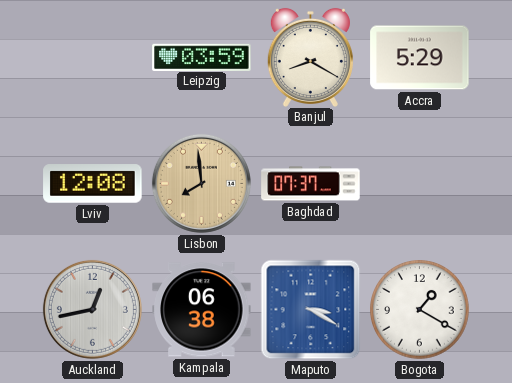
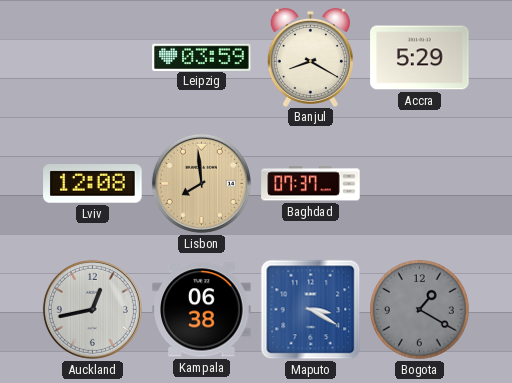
Bogota dial: white -> grey (420, 310)
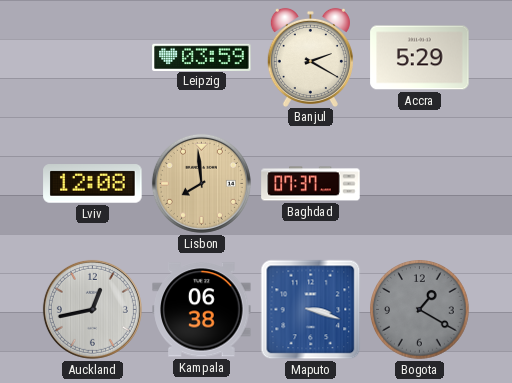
Banjul: 8:20 -> 2:20 (310, 57)
Maputo: 3:20 -> 3:18 (311, 310)
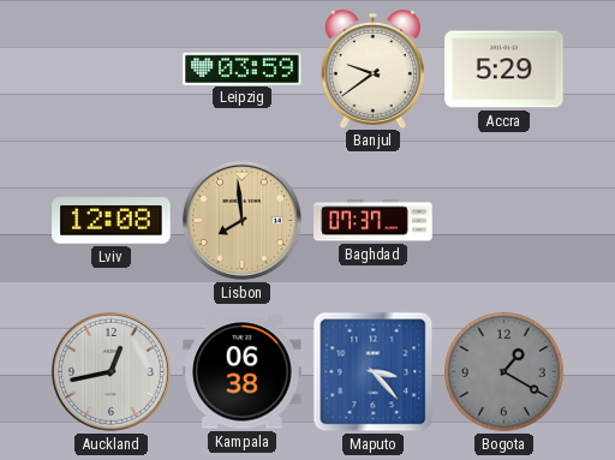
Banjul: 2:20 -> 9:39 (372, 68)
Maputo: 3:18 -> 3:23 (374, 372)
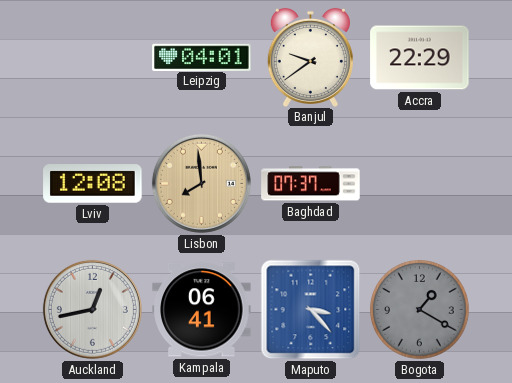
Leipzig: 03:59 -> 04:01 (202, 57)
Accra: 5:29 -> 22:29 (420, 58)
Kampala: 06:38 -> 06:41 (202, 310)
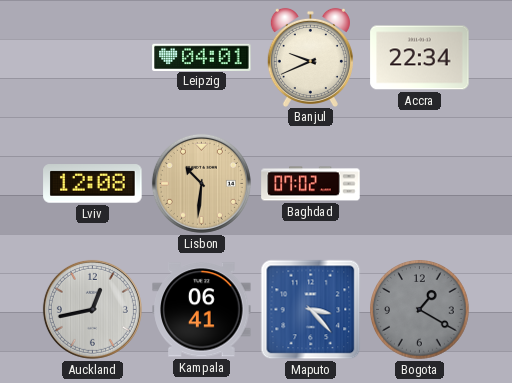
Banjul: 9:39 -> 9:41 (310, 57)
Accra: 22:29 -> 22:34 (420, 58)
Lisbon: 7:59 -> 10:31 (201, 183)
Baghdad: 07:37 -> 07:02 (311, 184)
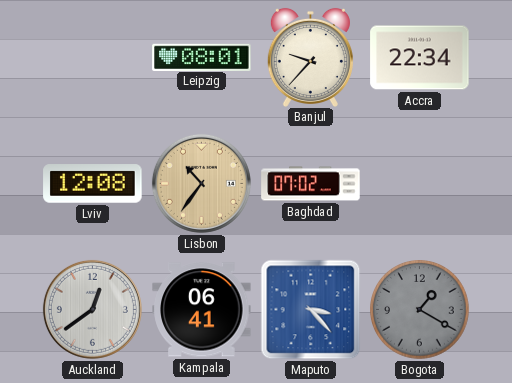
Leipzig: 04:01 -> 08:01 (202, 57)
Banjul: 9:41 -> 9:37 (310, 57)
Lisbon: 10:31 -> 10:36 (201, 183)
Auckland: 12:43 -> 12:39 (92, 309)
